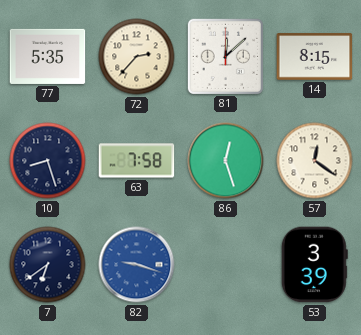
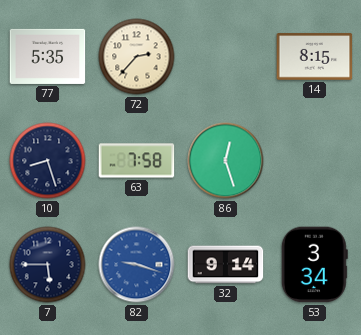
81: 12:08 -> none (225, 56)
57: 12:21 -> none (315, 161)
7: 6:39 -> 5:45 (48, 265)
32: none -> 9:14 (226, 265)
53: 3:39 -> 3:34 (314, 265)
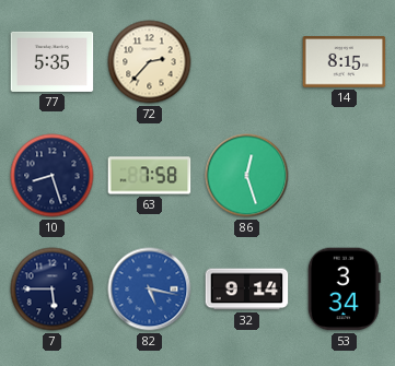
82: 9:18 -> 5:17 (150, 290)
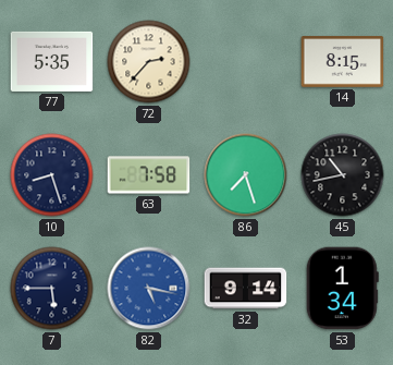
86: 12:27 -> 7:27 (246, 175)
45: none -> 10:43 (343, 175)
53: 3:34 -> 1:34 (342, 289)
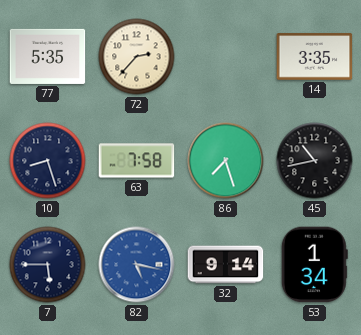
14: 8:15 -> 3:35 (315, 57)
